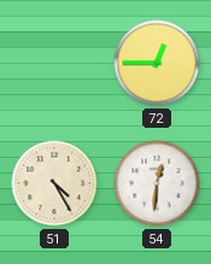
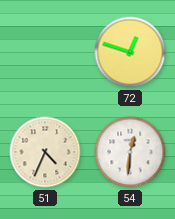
72: 12:45 -> 12:48 (130, 52)
51: 4:25 -> 4:34 (45, 152)
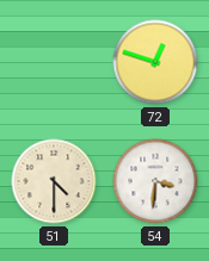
51: 4:34 -> 4:30 (54, 181)
54: 12:31 -> 3:31 (155, 181)
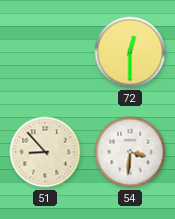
72: 12:48 -> 12:30 (130, 52)
51: 4:30 -> 8:53 (45, 152)
